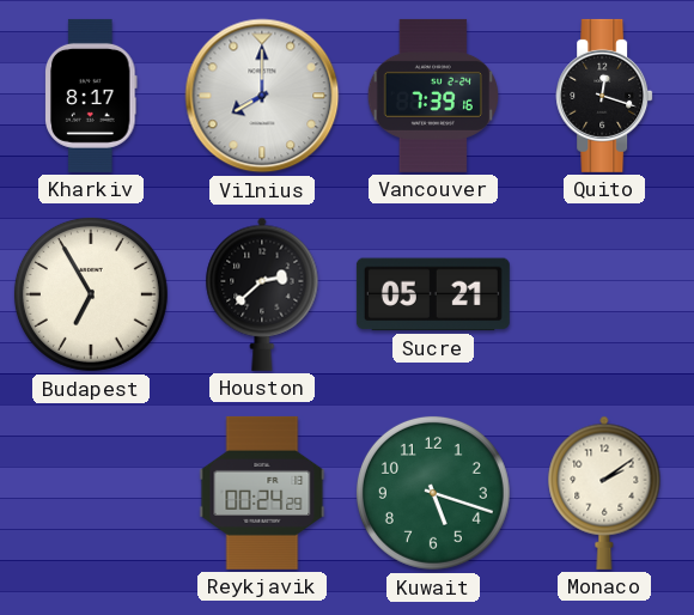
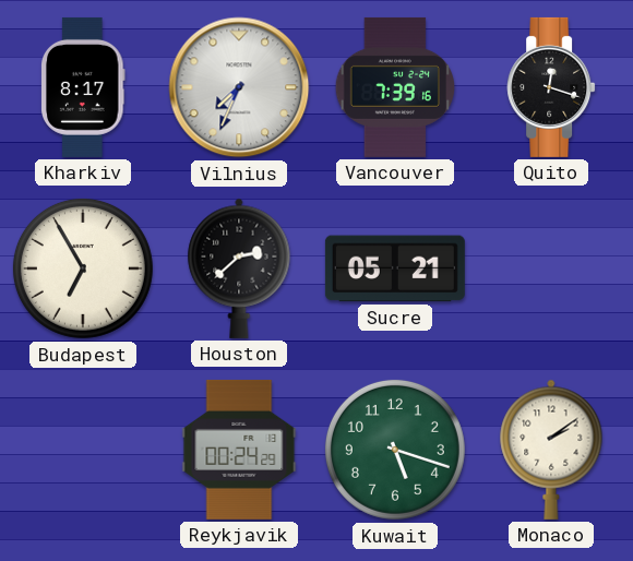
Vilnius: 8:00 -> 7:34 (239, 87)
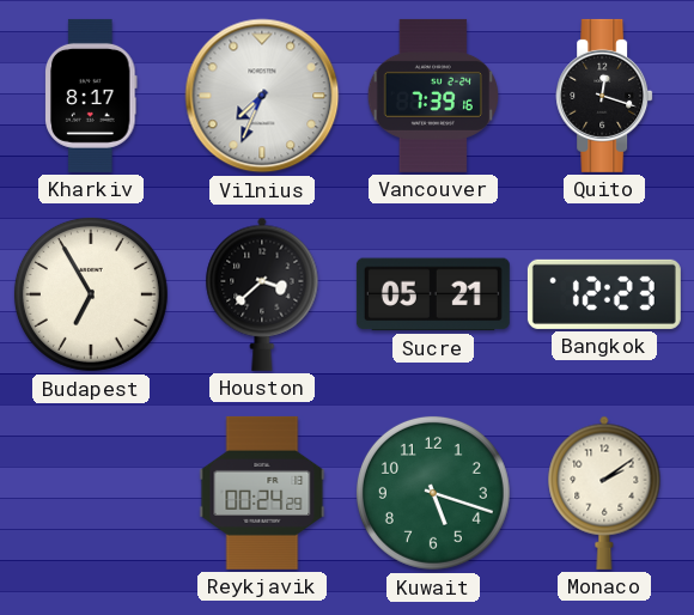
Houston: 2:38 -> 3:38 (262, 294)
Bangkok: none -> 12:23 (604, 294)
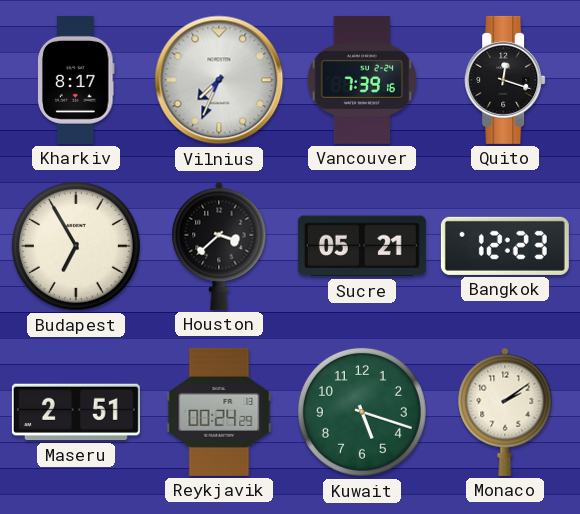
Maseru: none -> 2:51 (76, 412)
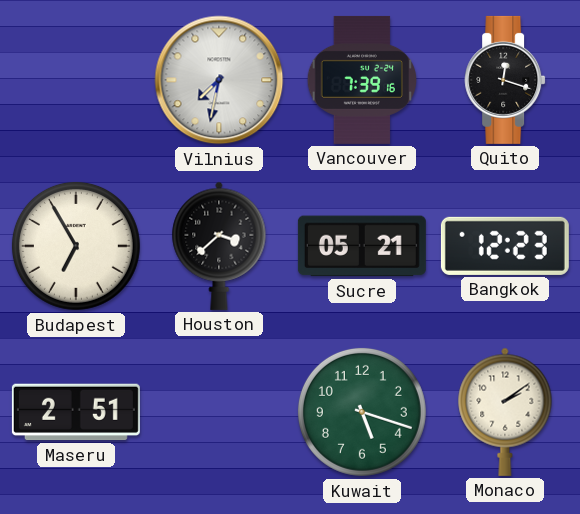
Kharkiv: 8:17 -> none (76, 80)
Vilnius: 7:34 -> 7:32 (219, 80)
Reykjavik: 00:24 -> none (219, 412)
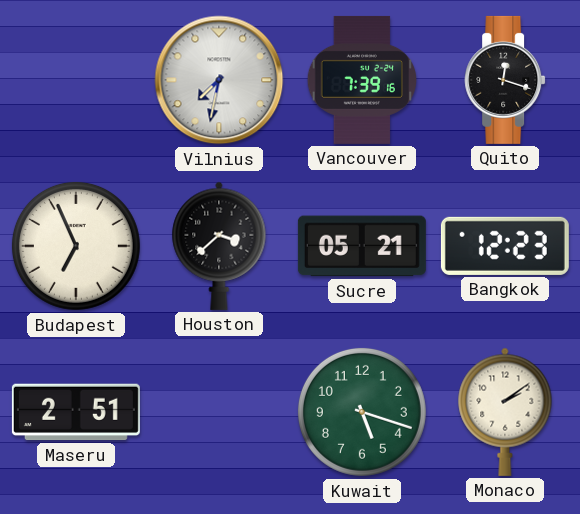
Budapest: 6:55 -> 6:56 (76, 246)
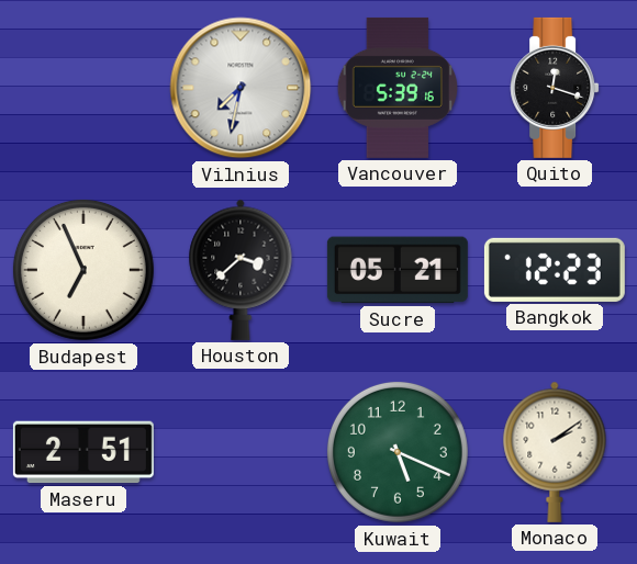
Vancouver: 7:39 -> 5:39 (396, 88)
Kuwait: 5:18 -> 5:19 (398, 452)
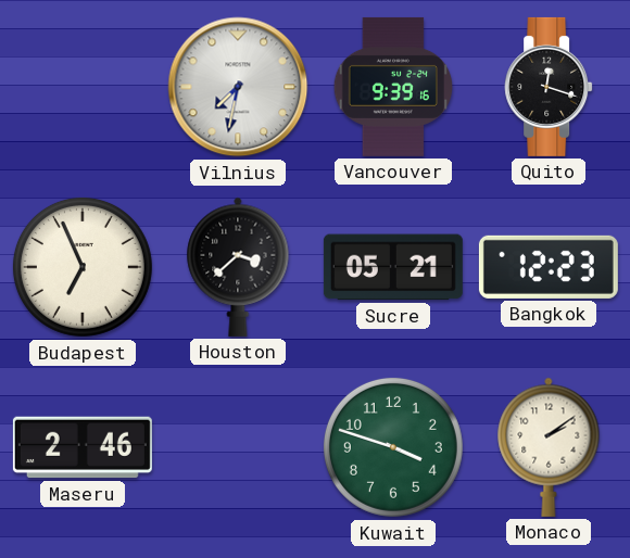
Vancouver: 5:39 -> 9:39 (392, 87)
Maseru: 2:51 -> 2:46 (83, 447)
Kuwait: 5:19 -> 3:48 (393, 447)
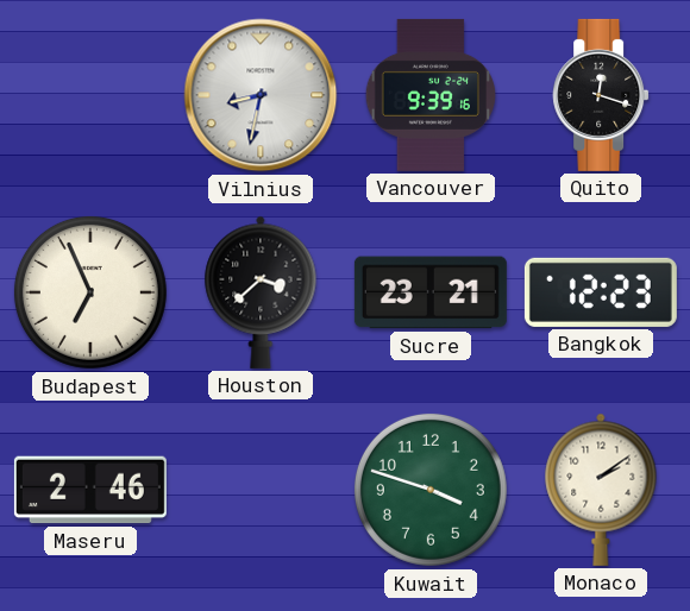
Vilnius: 7:32 -> 8:32 (261, 95)
Sucre: 05:21 -> 23:21 (431, 292)
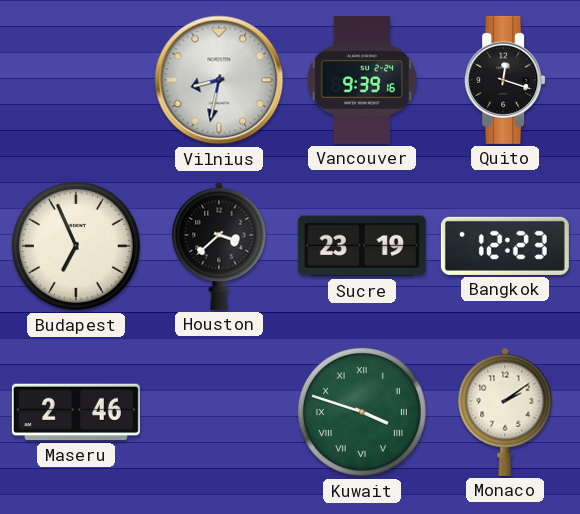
Sucre: 23:21 -> 23:19 (362, 246)
Kuwait numerals: Arabic -> Roman (362, 412)
